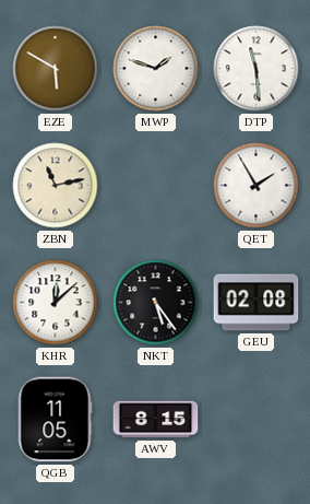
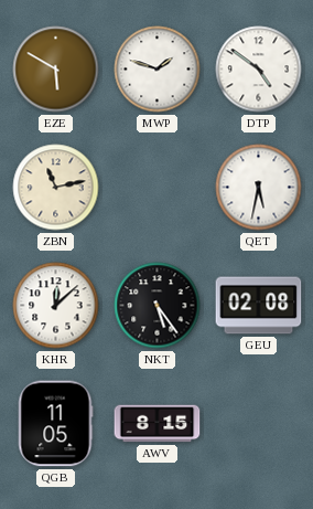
DTP: 11:29 -> 4:51 (259, 70)
QET: 1:55 -> 5:32 (259, 188)
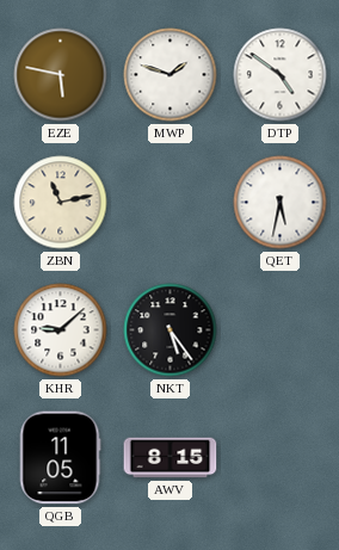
EZE: 5:50 -> 5:47 (61, 75)
KHR: 12:08 -> 9:08 (61, 330)
GEU: 02:08 -> none (259, 306)
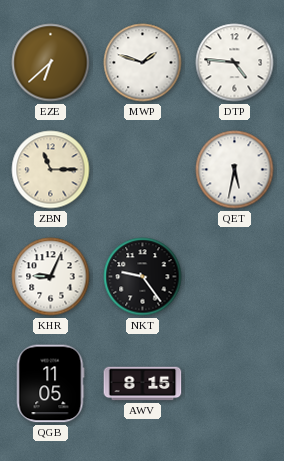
EZE: 5:47 -> 6:38 (51, 63)
DTP: 4:51 -> 4:46 (235, 63)
ZBN: 11:13 -> 11:15 (51, 170)
KHR: 9:08 -> 9:04 (51, 277)
NKT: 5:24 -> 9:24 (143, 277)
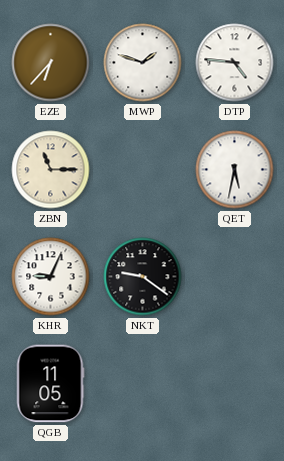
EZE: 6:38 -> 6:37 (51, 63)
NKT: 9:24 -> 9:21 (143, 277)
AWV: 8:15 -> none (143, 384)
